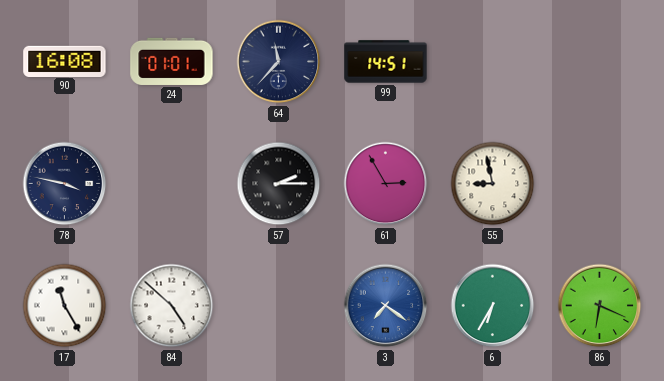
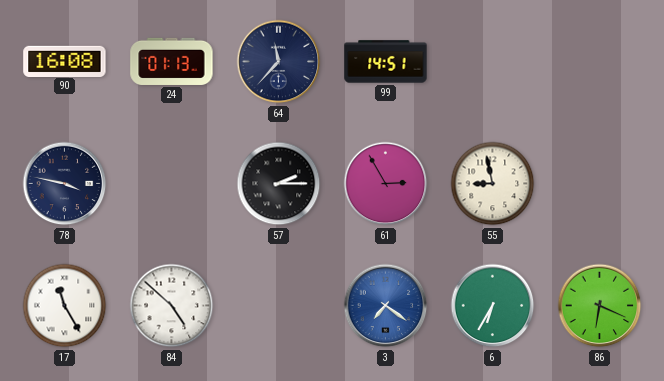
24: 01:01 -> 01:13 (172, 61)
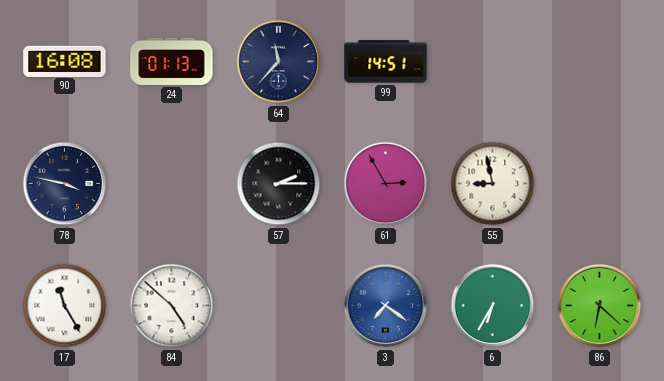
86: 6:19 -> 6:22 (600, 306)
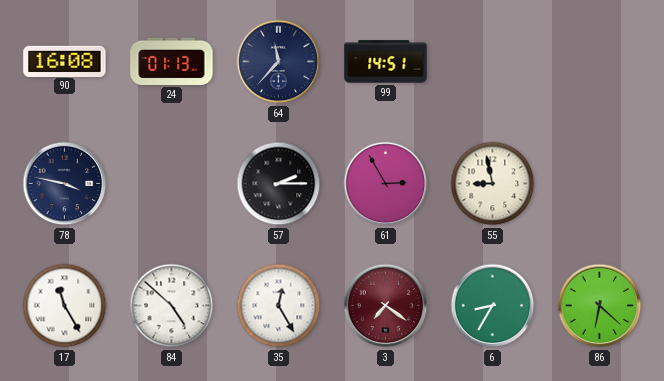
35: none -> 12:25 (279, 306)
3 dial: blue -> burgundy (386, 306)
6: 6:35 -> 8:35 (493, 306)
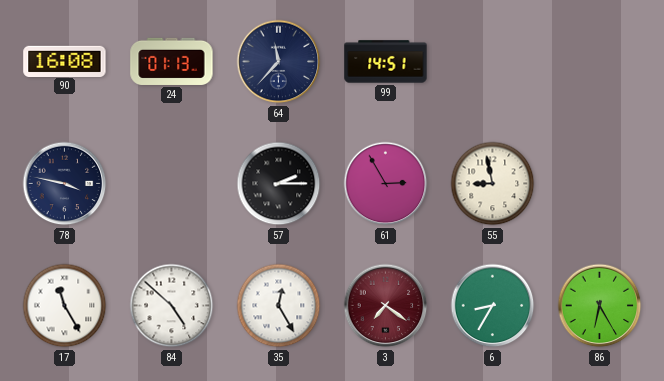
86: 6:22 -> 6:25 (600, 306)
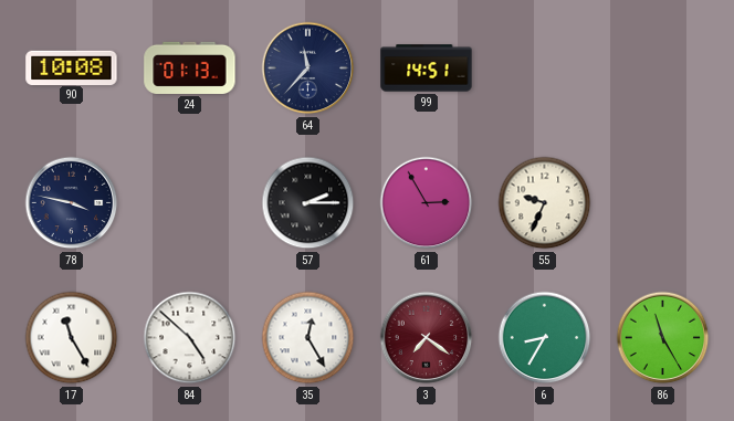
90: 16:08 -> 10:08 (72, 67)
55: 8:58 -> 9:34 (545, 203)
86: 6:25 -> 11:25 (663, 338)
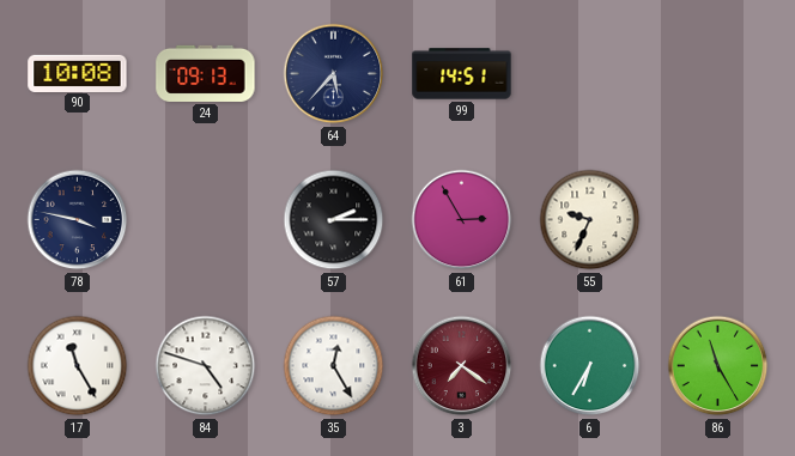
24: 01:13 -> 09:13 (206, 73)
64: 11:37 -> 5:37 (334, 74)
84: 4:52 -> 4:48 (206, 366)
6: 8:35 -> 6:35 (590, 366)
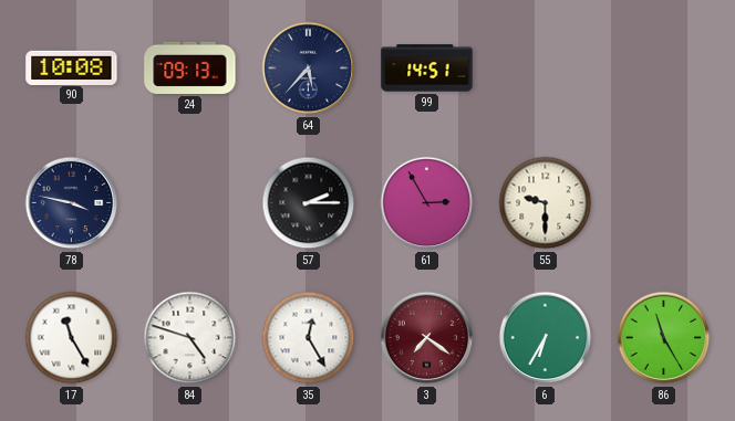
55: 9:34 -> 9:30 (546, 203)
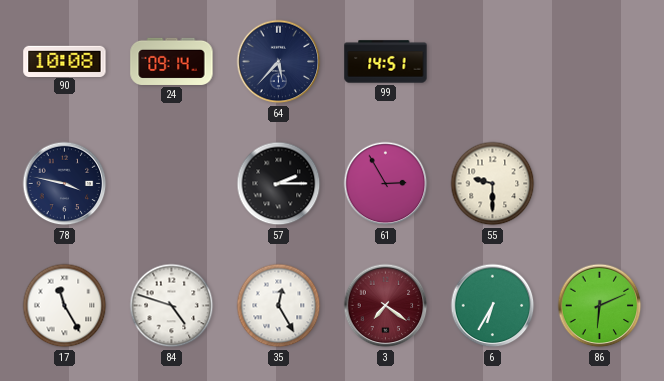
24: 09:13 -> 09:14 (172, 61)
86: 11:25 -> 6:11 (600, 306)
